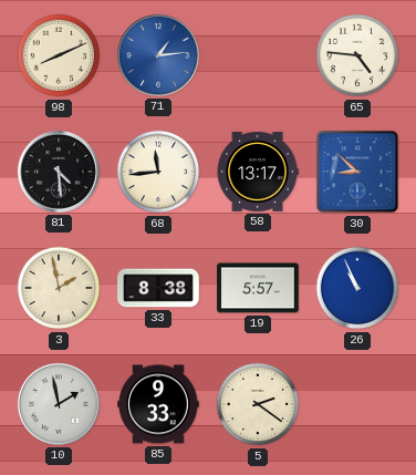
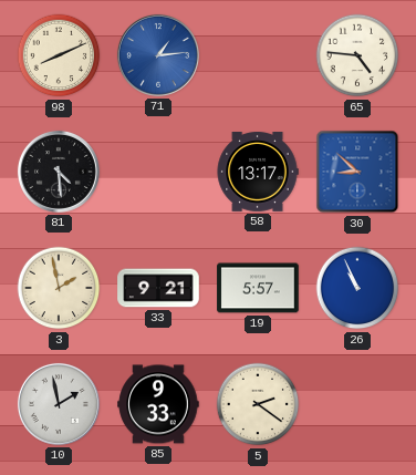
68: 11:44 -> none (158, 172)
33: 8:38 -> 9:21 (158, 288)
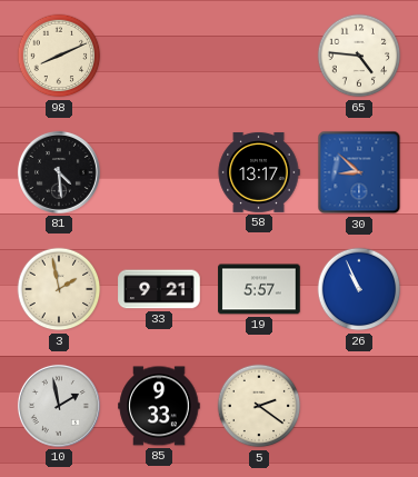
71: 1:14 -> none (158, 55)
